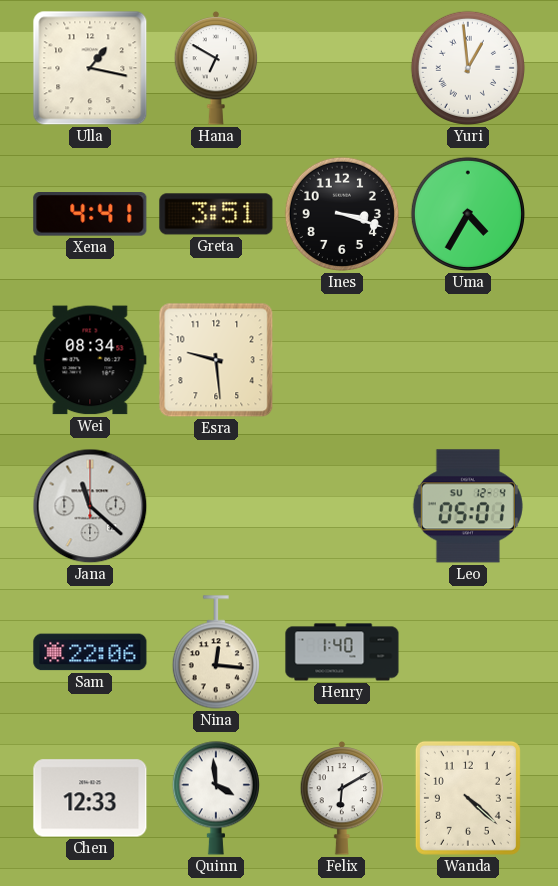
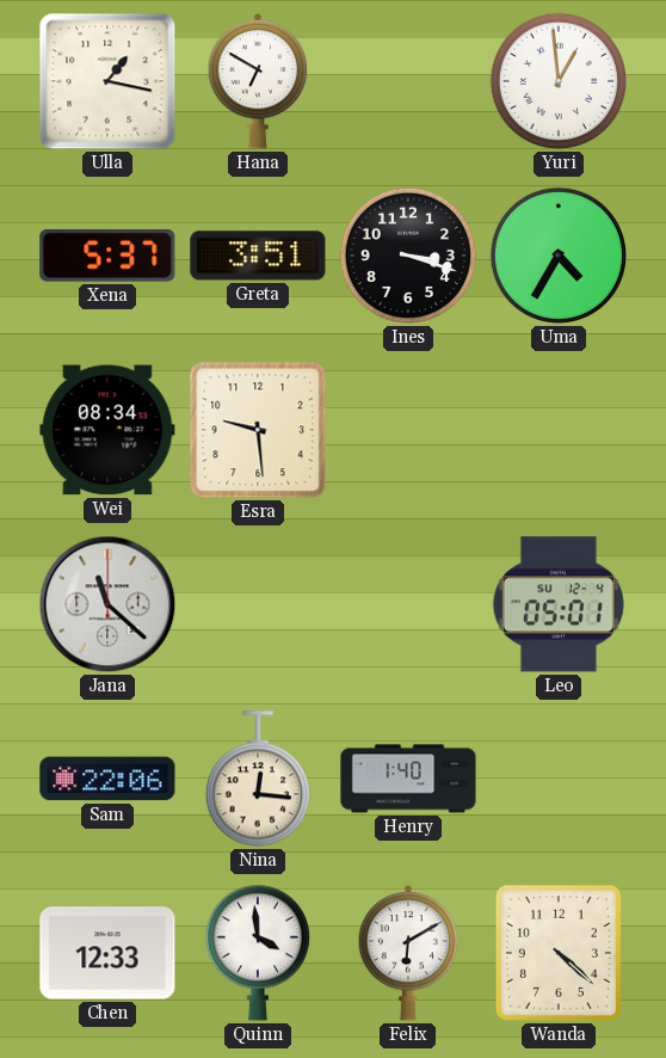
Xena: 4:41 -> 5:37 (107, 256)
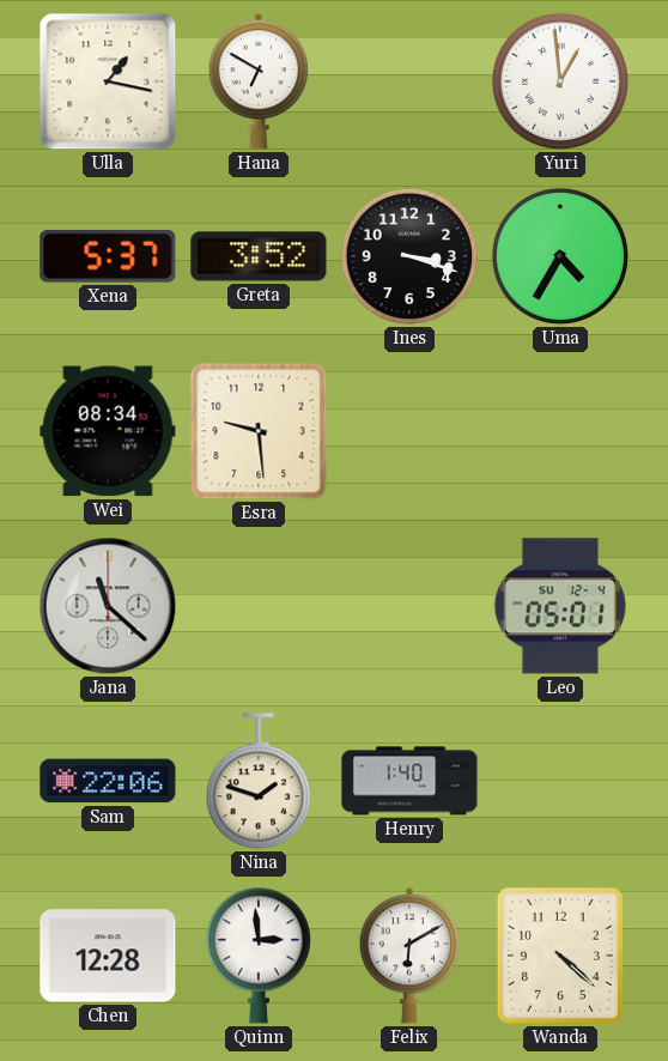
Greta: 3:51 -> 3:52 (259, 256)
Nina: 12:16 -> 1:48 (259, 781)
Chen: 12:33 -> 12:28 (108, 956)
Quinn: 3:59 -> 2:59 (259, 956)
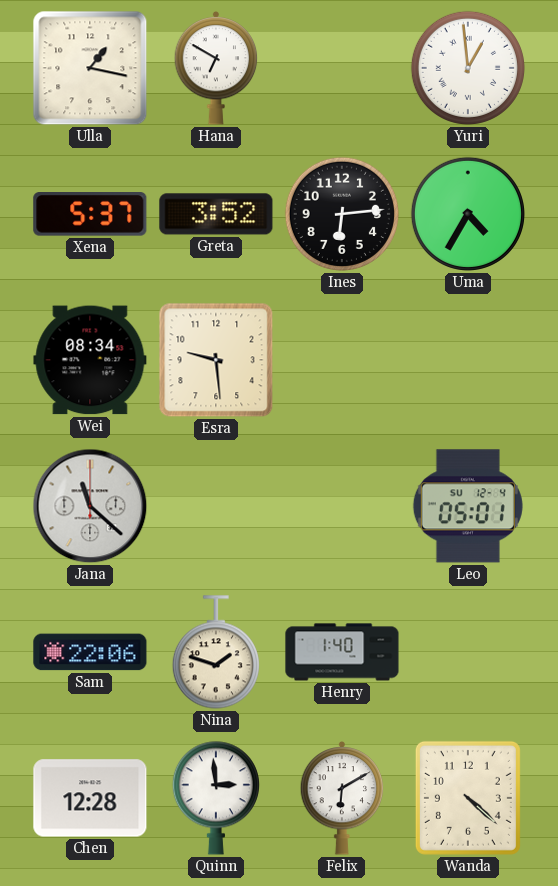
Ines: 3:18 -> 6:14 (342, 214)
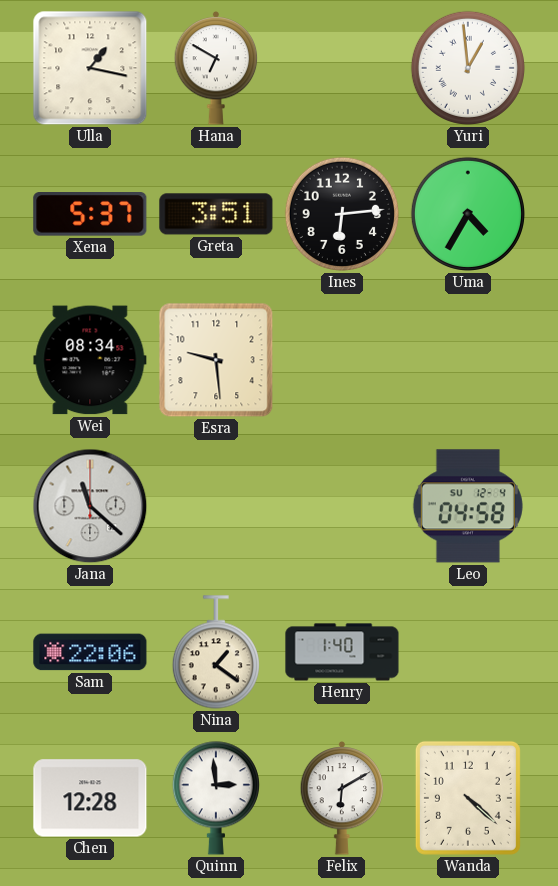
Greta: 3:52 -> 3:51 (216, 214)
Leo: 05:01 -> 04:58 (468, 506)
Nina: 1:48 -> 1:21 (216, 652)
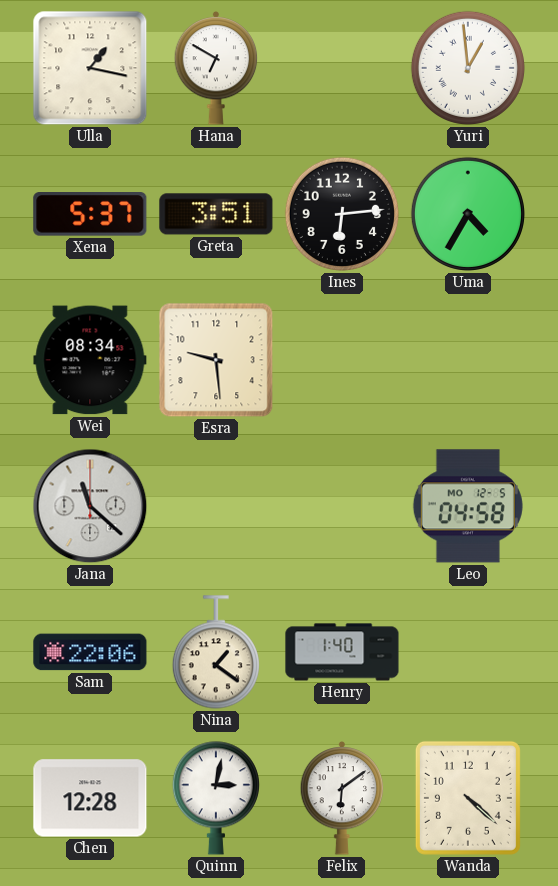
Leo date: SU 12-4 -> MO 12-5 (468, 506)
Quinn: 2:59 -> 3:02 (216, 798)
Felix: 6:10 -> 6:09 (342, 798)
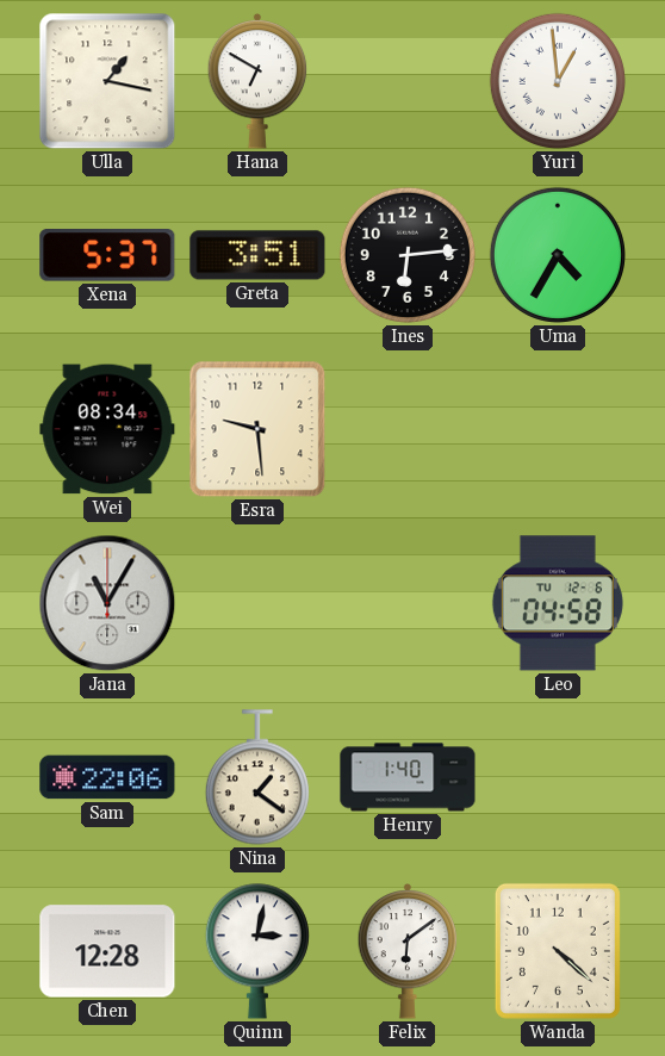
Jana: 11:22 -> 11:05 (107, 603)
Leo date: MO 12-5 -> TU 12-6 (558, 603)
